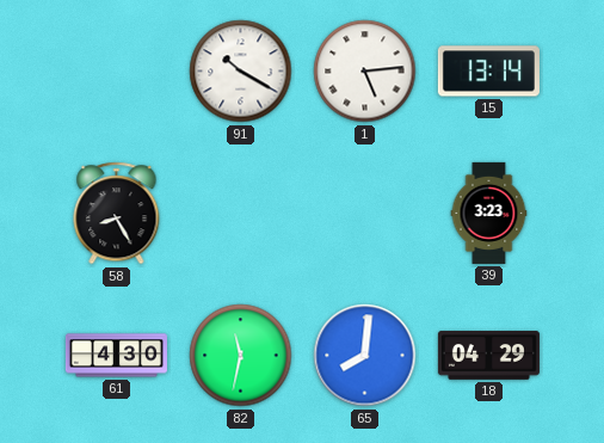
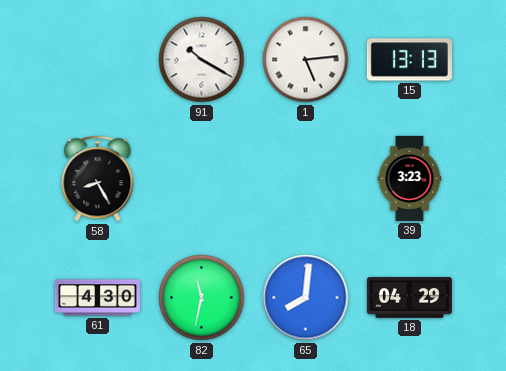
15: 13:14 -> 13:13 (409, 60)
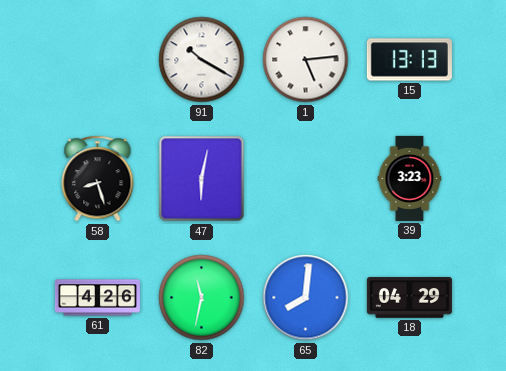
58: 8:25 -> 8:27 (98, 179)
47: none -> 6:02 (202, 179)
61: 4:30 -> 4:26 (97, 298)
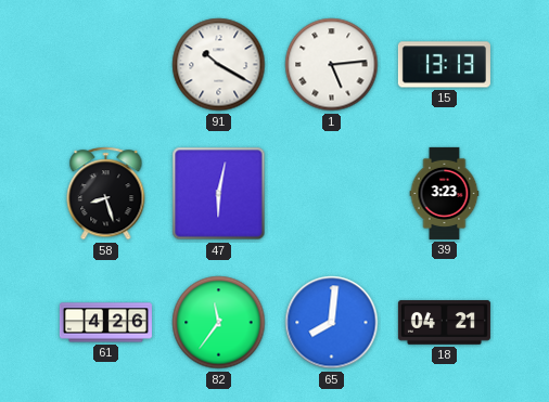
82: 11:32 -> 11:36 (219, 323)
18: 04:29 -> 04:21 (444, 323)
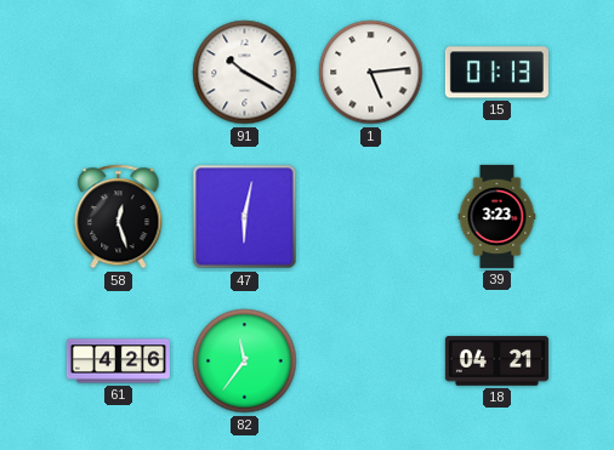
15: 13:13 -> 01:13 (496, 73)
58: 8:27 -> 12:27 (119, 217)
65: 8:01 -> none (332, 323)
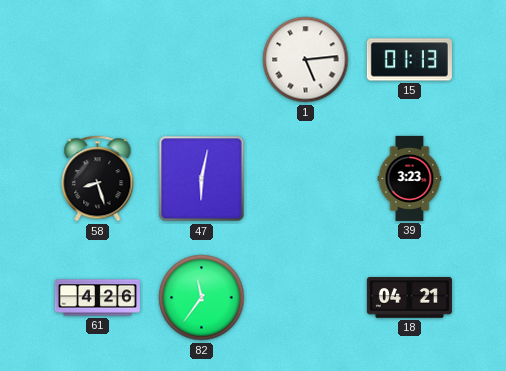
91: 10:20 -> none (245, 73)
58: 12:27 -> 8:27 (98, 179)
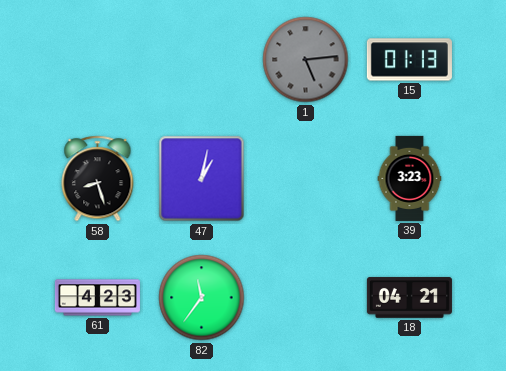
1 dial: white -> grey (306, 60)
47: 6:02 -> 1:02 (202, 179)
61: 4:26 -> 4:23 (97, 298)
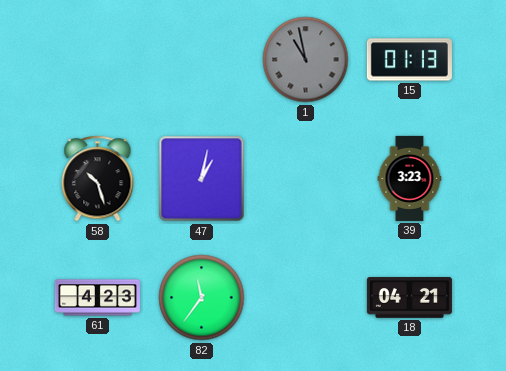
1: 5:14 -> 10:58 (306, 60)
58: 8:27 -> 10:27 (98, 179)
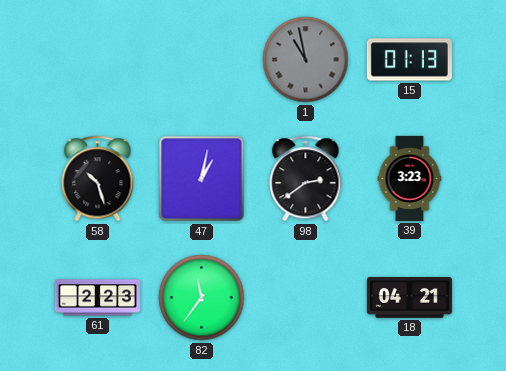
98: none -> 2:39 (306, 179)
61: 4:23 -> 2:23 (97, 298)
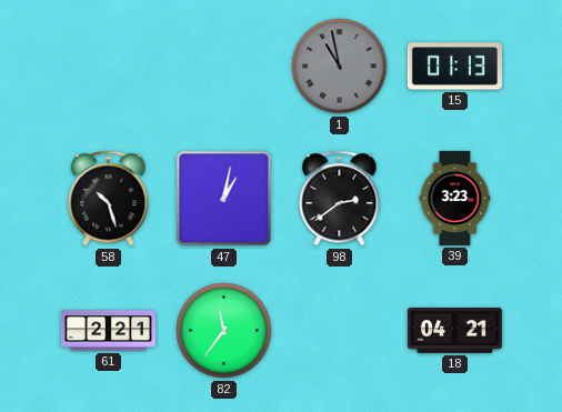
61: 2:23 -> 2:21 (108, 331)
